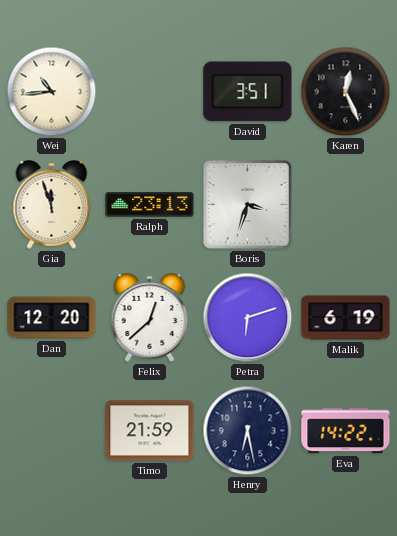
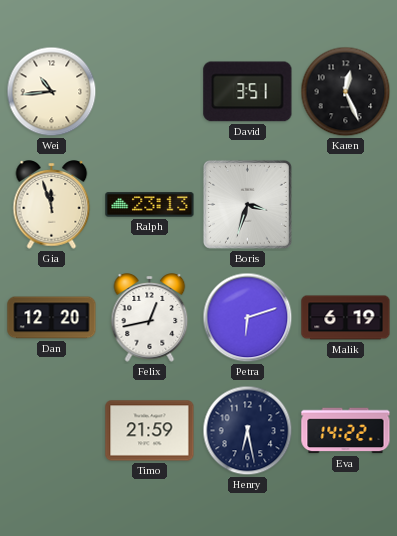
Felix: 12:38 -> 12:43 (150, 318)
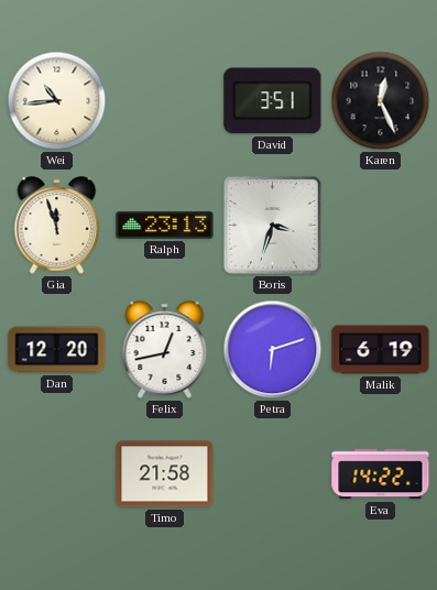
Timo: 21:59 -> 21:58 (165, 474)
Henry: 6:28 -> none (248, 431)
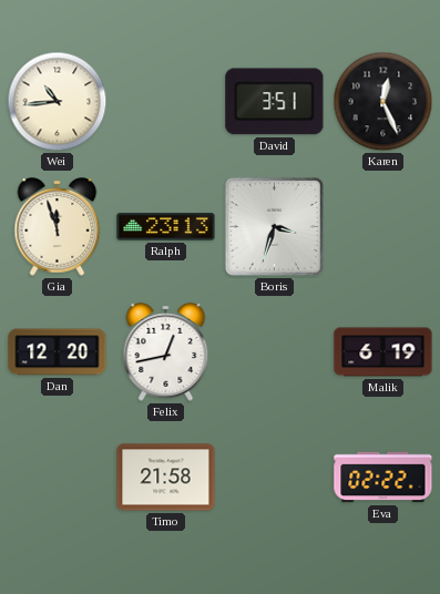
Petra: 6:12 -> none (273, 350)
Eva: 14:22 -> 02:22 (383, 478)
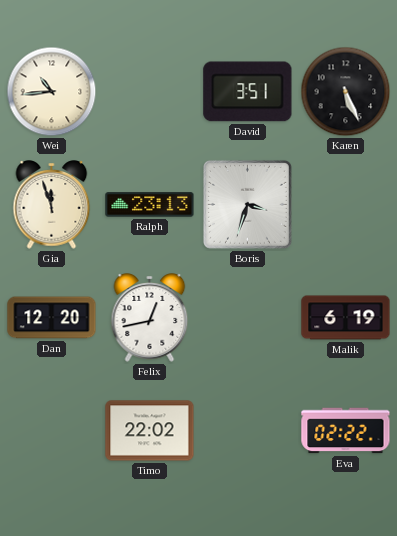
Karen: 12:26 -> 5:26 (346, 92)
Timo: 21:58 -> 22:02 (150, 431)
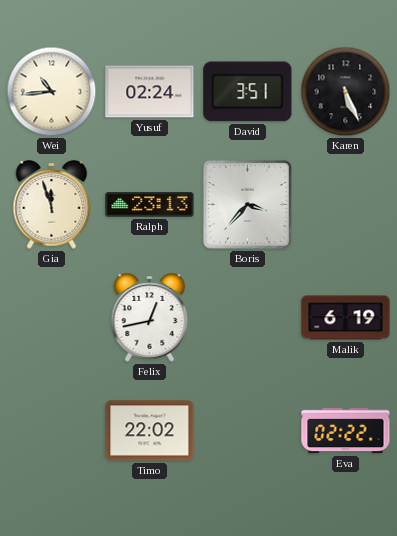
Yusuf: none -> 02:24 (150, 92)
Boris: 3:33 -> 3:37 (247, 204)
Dan: 12:20 -> none (52, 318)
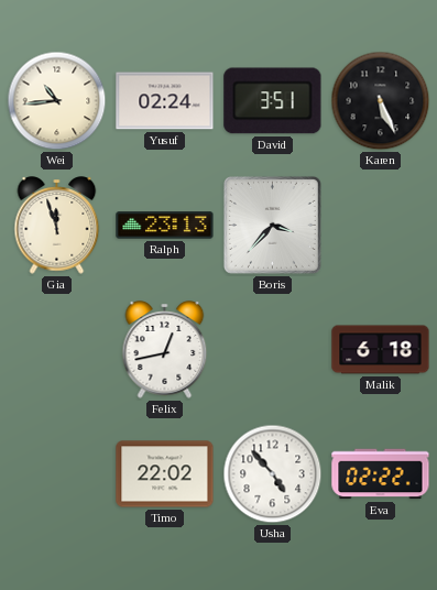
Malik: 6:19 -> 6:18 (381, 350)
Usha: none -> 4:53 (273, 474)
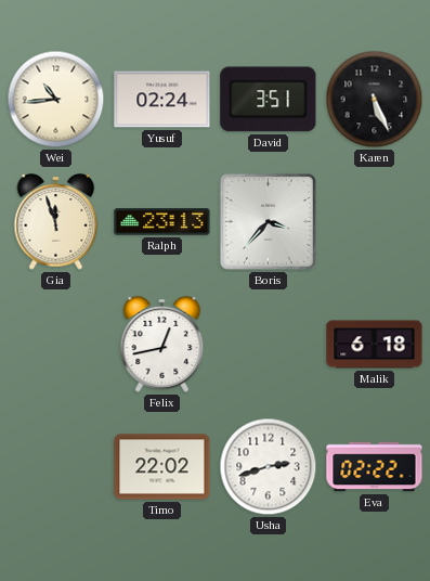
Usha: 4:53 -> 2:42 (269, 467)
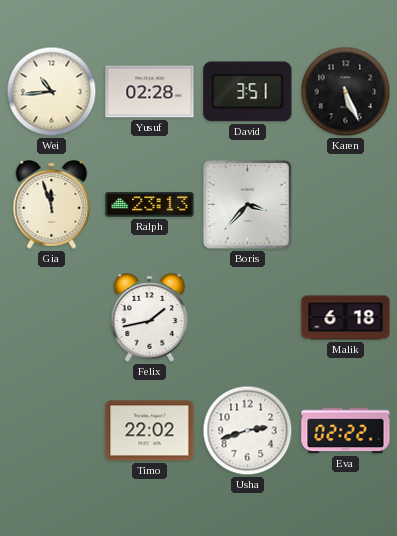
Yusuf: 02:24 -> 02:28 (150, 92)
Felix: 12:43 -> 1:43 (150, 318)
